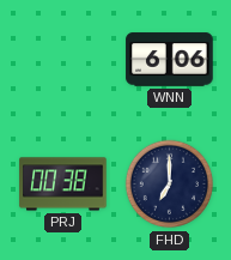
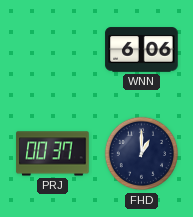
PRJ: 00:38 -> 00:37 (53, 154)
FHD: 7:00 -> 1:00 (142, 154)
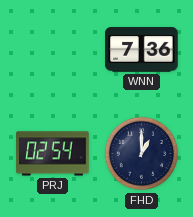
WNN: 6:06 -> 7:36 (142, 50)
PRJ: 00:37 -> 02:54 (53, 154)
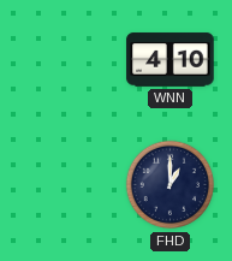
WNN: 7:36 -> 4:10 (171, 60)
PRJ: 02:54 -> none (53, 154)
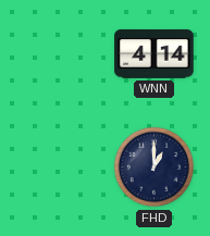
WNN: 4:10 -> 4:14 (155, 54)
